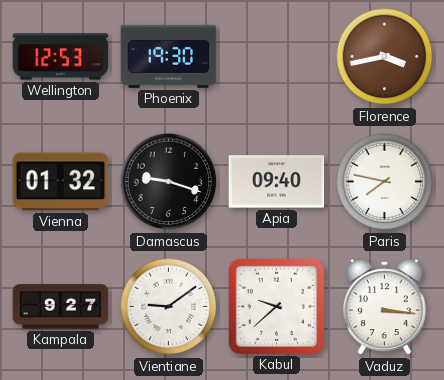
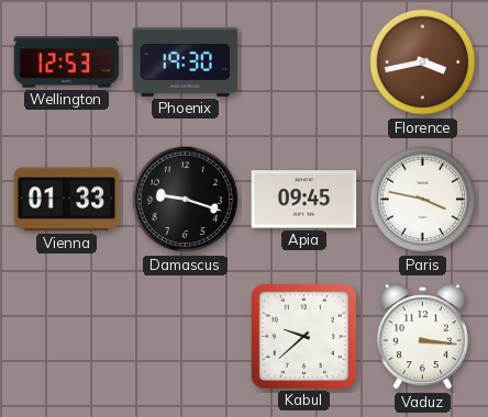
Vienna: 01:32 -> 01:33 (67, 200)
Apia: 09:40 -> 09:45 (304, 200)
Paris: 7:47 -> 3:47 (423, 200)
Kampala: 9:27 -> none (61, 307)
Vientiane: 9:09 -> none (169, 307)
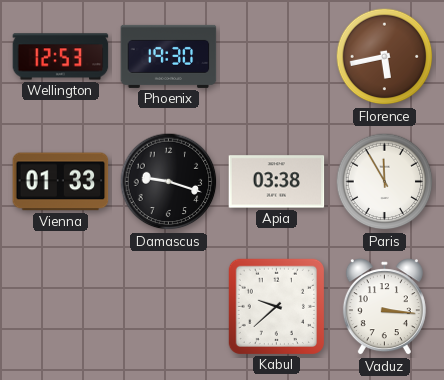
Florence: 3:43 -> 5:43 (385, 57)
Apia: 09:45 -> 03:38 (277, 182)
Paris: 3:47 -> 11:55 (385, 182)
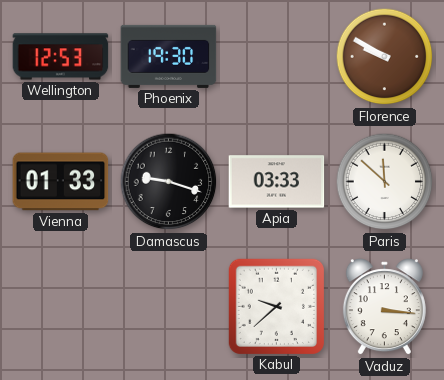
Florence: 5:43 -> 9:50 (385, 57)
Apia: 03:38 -> 03:33 (277, 182)
Paris: 11:55 -> 11:52 (385, 182)
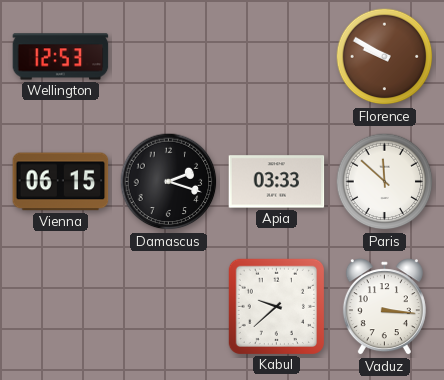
Phoenix: 19:30 -> none (169, 56)
Vienna: 01:33 -> 06:15 (61, 182)
Damascus: 9:18 -> 2:18 (169, 182)
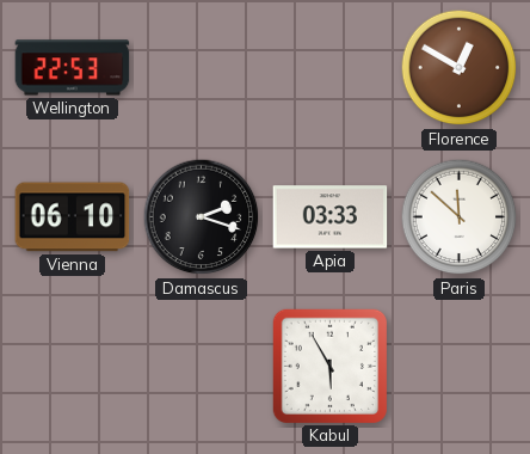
Wellington: 12:53 -> 22:53 (73, 68)
Florence: 9:50 -> 12:50 (460, 68)
Vienna: 06:15 -> 06:10 (73, 217)
Kabul: 9:38 -> 5:55 (329, 366)
Vaduz: 3:16 -> none (384, 307)
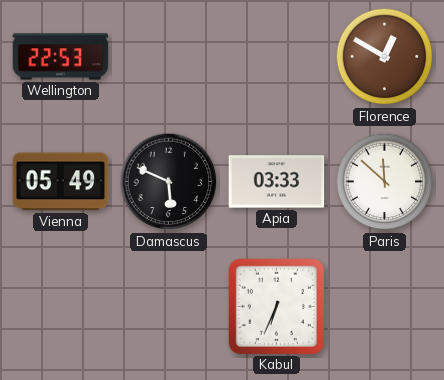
Vienna: 06:10 -> 05:49 (61, 182)
Damascus: 2:18 -> 5:49 (169, 182)
Kabul: 5:55 -> 6:34 (276, 306)
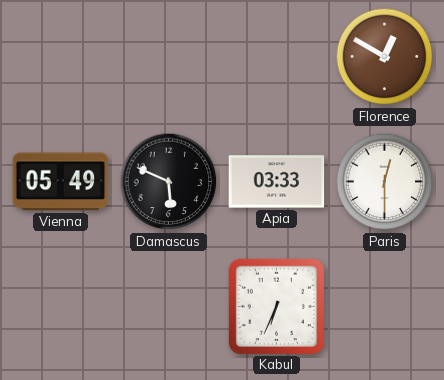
Wellington: 22:53 -> none (61, 57)
Paris: 11:52 -> 12:30 (385, 182)
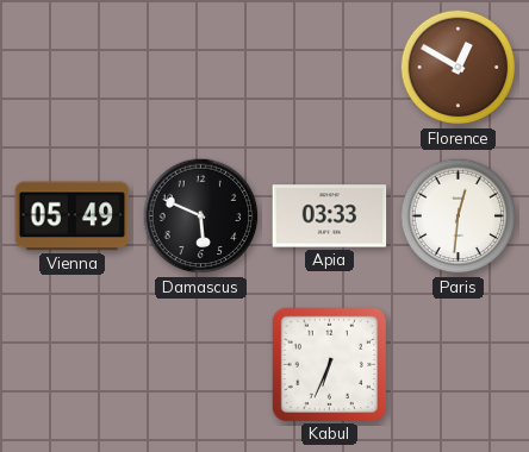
Paris: 12:30 -> 12:31 (459, 216)
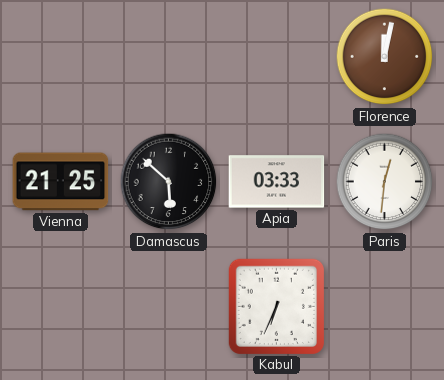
Florence: 12:50 -> 12:02 (385, 57)
Vienna: 05:49 -> 21:25 (61, 182)
Damascus: 5:49 -> 5:52 (169, 182)
